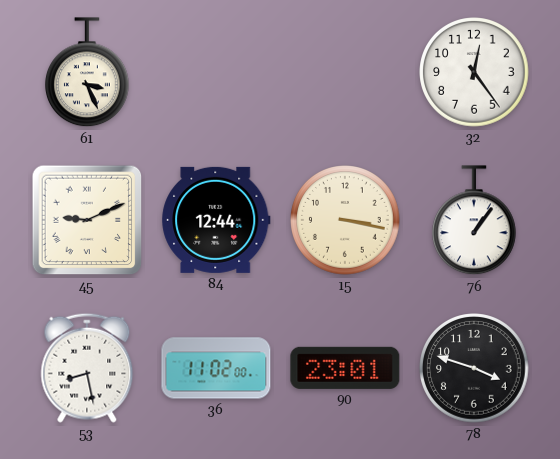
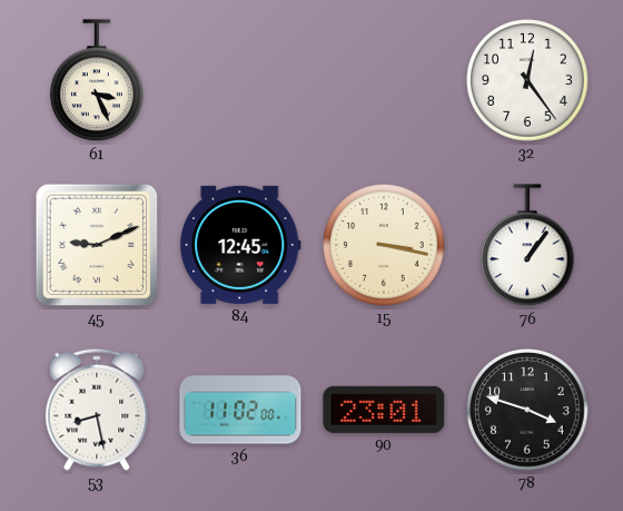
84: 12:44 -> 12:45 (240, 245)
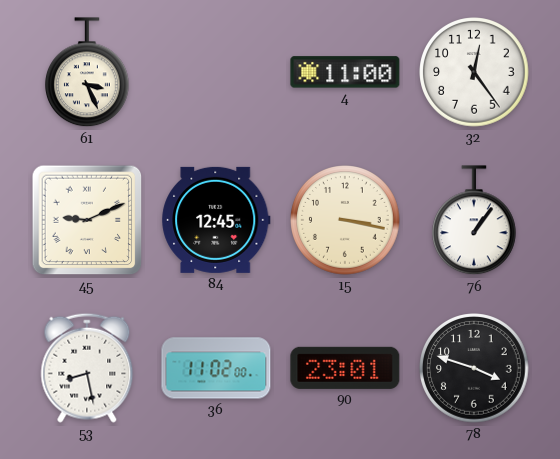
4: none -> 11:00 (345, 72)
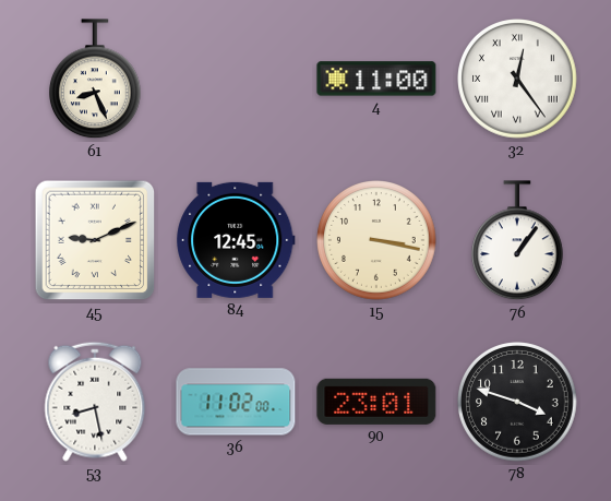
61: 3:26 -> 8:26 (96, 80)
32 numerals: Arabic -> Roman (517, 79)
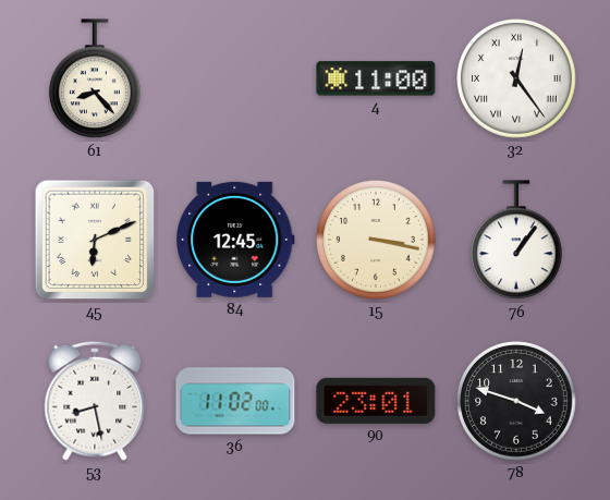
61: 8:26 -> 8:23 (96, 80)
45: 9:11 -> 6:11 (95, 240)
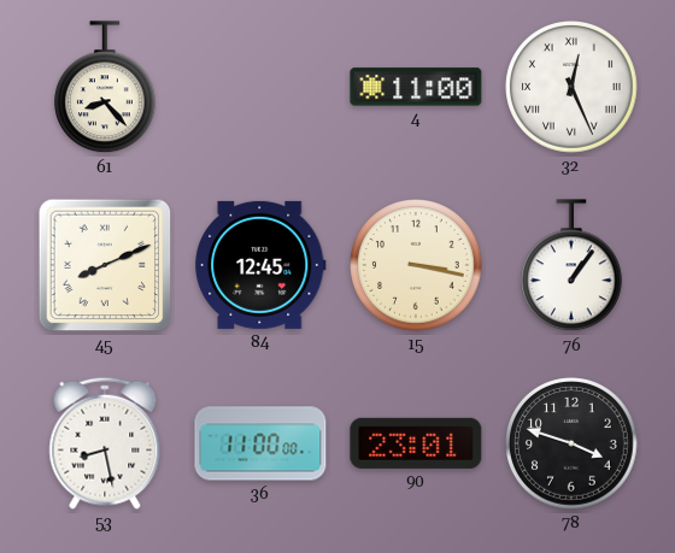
32: 12:24 -> 12:26 (571, 87)
45: 6:11 -> 8:11 (105, 265)
36: 11:02 -> 11:00 (260, 443)
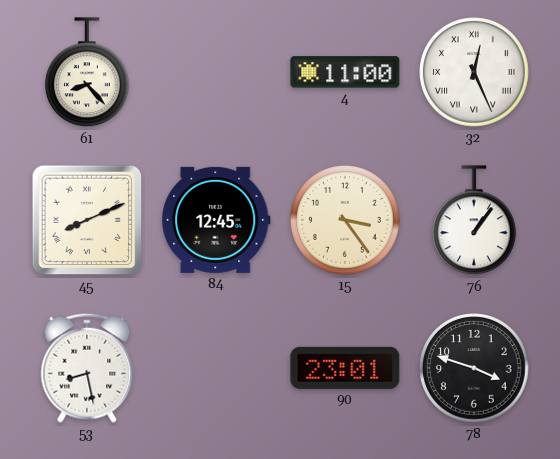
15: 3:17 -> 3:24 (345, 220)
36: 11:00 -> none (260, 443)
